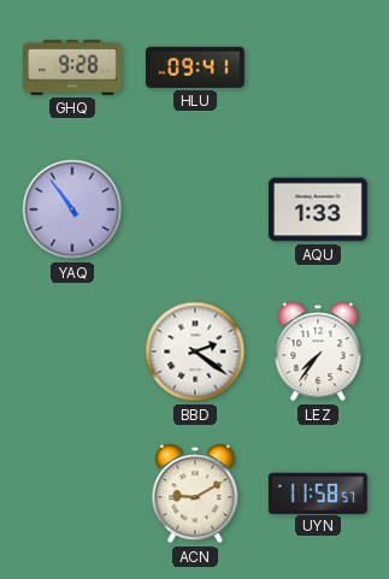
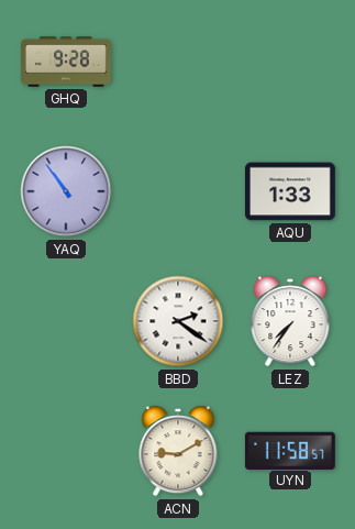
HLU: 09:41 -> none (195, 67)
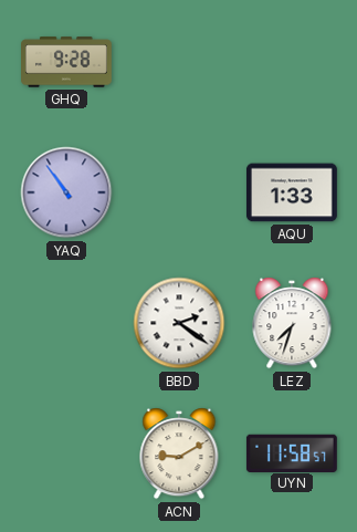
LEZ: 7:36 -> 7:33 (292, 323)
